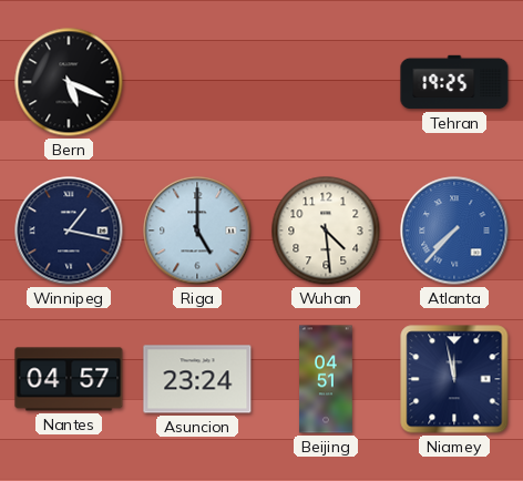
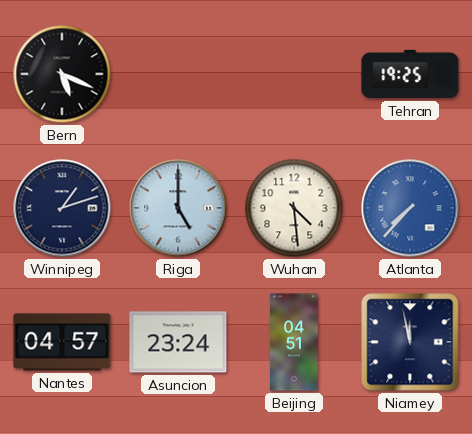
Winnipeg: 1:17 -> 1:12 (62, 208)
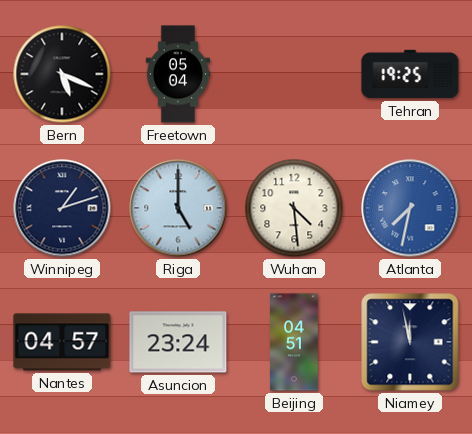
Freetown: none -> 05:04 (177, 74)
Atlanta: 7:37 -> 7:32 (410, 208)
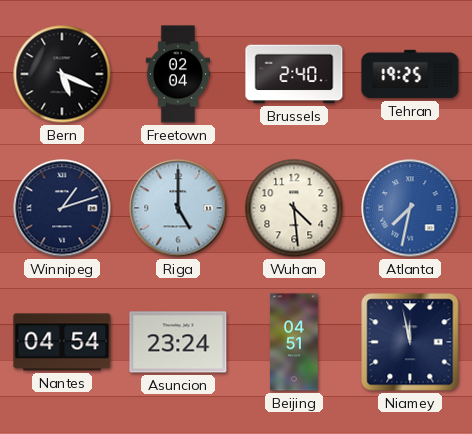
Freetown: 05:04 -> 02:04 (177, 74)
Brussels: none -> 2:40 (294, 74)
Nantes: 04:57 -> 04:54 (62, 342)
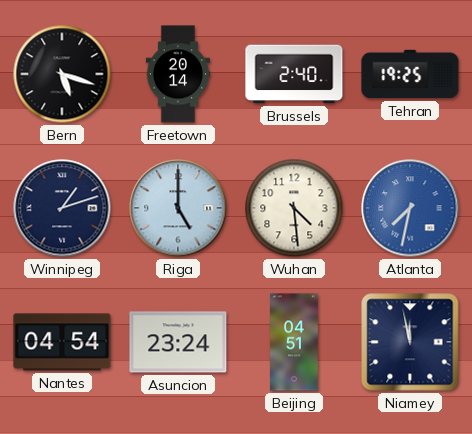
Bern: 5:19 -> 5:18 (62, 74)
Freetown: 02:04 -> 20:14 (177, 74)
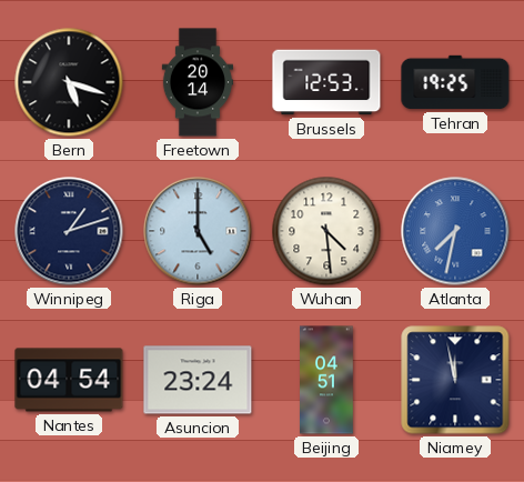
Brussels: 2:40 -> 12:53 (326, 82)
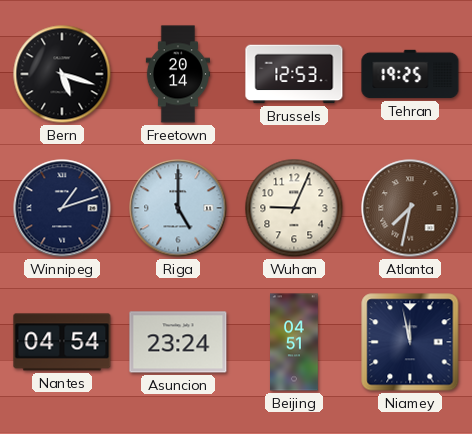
Wuhan: 4:29 -> 9:04 (294, 208)
Atlanta dial: blue -> brown (410, 208)
